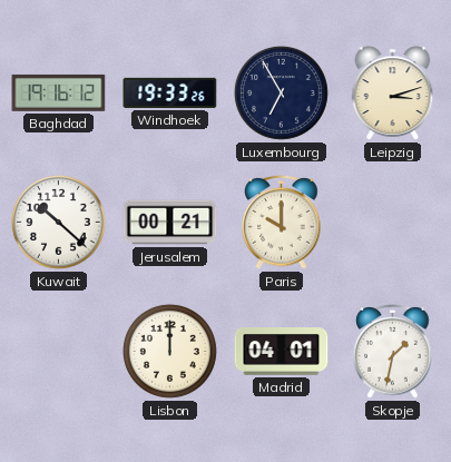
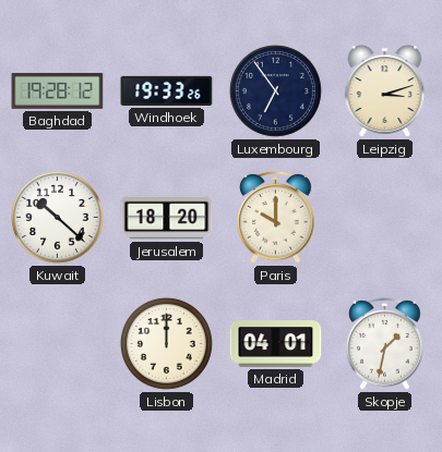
Baghdad: 19:16 -> 19:28 (58, 90)
Luxembourg: 6:55 -> 6:54 (275, 90)
Jerusalem: 00:21 -> 18:20 (167, 218)
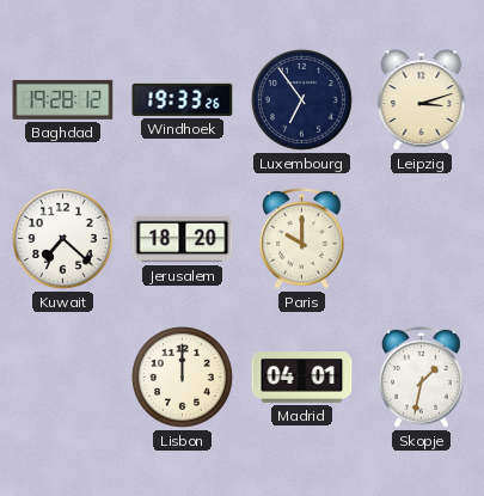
Kuwait: 10:22 -> 7:22 (62, 238)
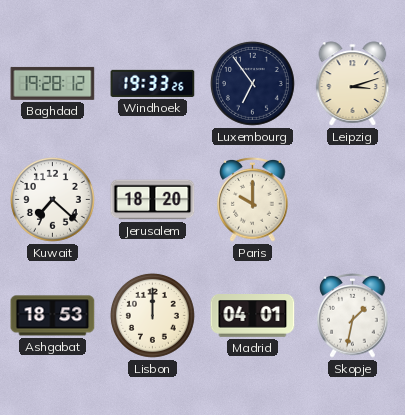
Ashgabat: none -> 18:53 (53, 316)
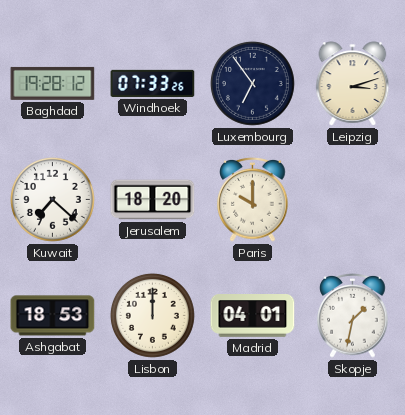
Windhoek: 19:33 -> 07:33 (153, 83)
